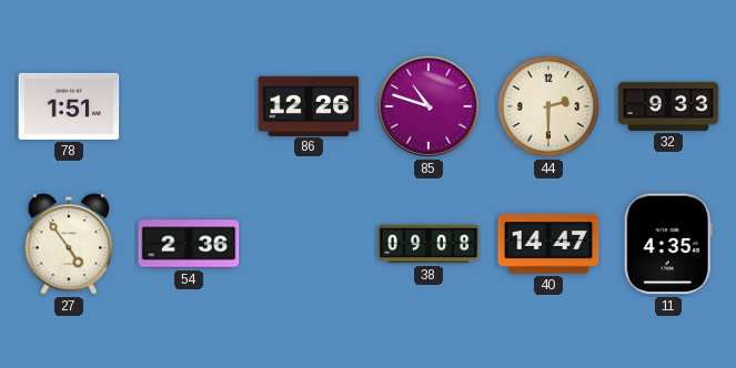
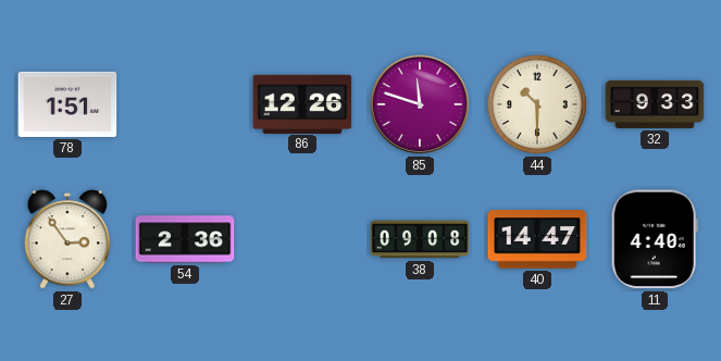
85: 10:48 -> 11:48 (420, 104)
44: 2:30 -> 10:30 (537, 104)
27: 4:54 -> 2:54 (67, 239)
11: 4:35 -> 4:40 (655, 239)
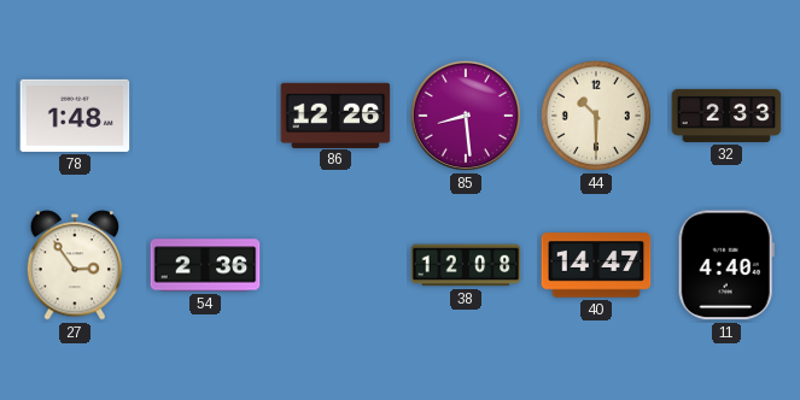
78: 1:51 -> 1:48 (75, 116)
85: 11:48 -> 8:29 (466, 116)
32: 9:33 -> 2:33 (726, 116)
38: 09:08 -> 12:08 (466, 265)
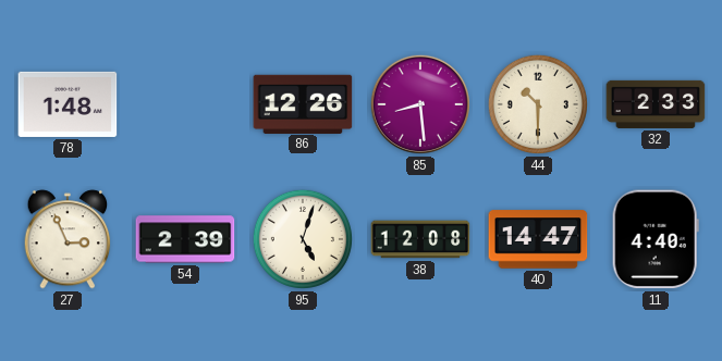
27: 2:54 -> 2:56 (68, 239)
54: 2:36 -> 2:39 (185, 239)
95: none -> 5:03 (303, 239)
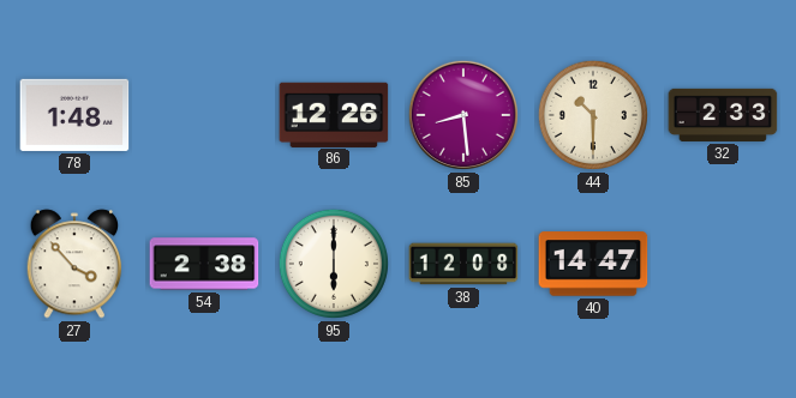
27: 2:56 -> 3:53 (74, 264)
54: 2:39 -> 2:38 (204, 264)
95: 5:03 -> 6:00 (334, 264)
11: 4:40 -> none (656, 239)
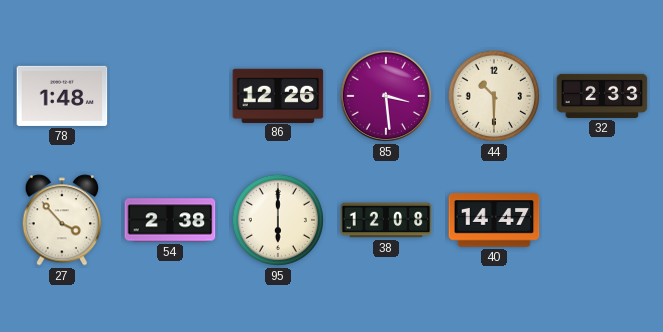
85: 8:29 -> 3:29 (386, 96)
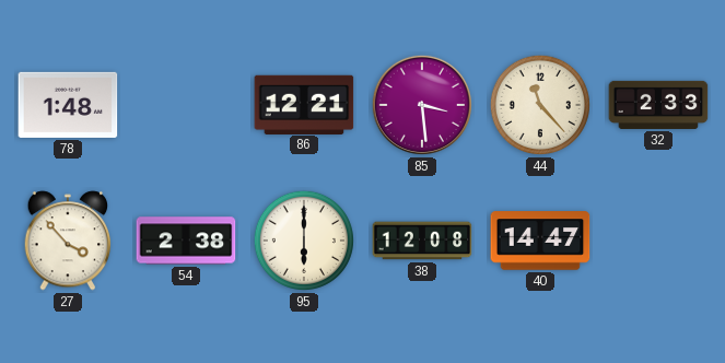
86: 12:26 -> 12:21 (304, 104)
44: 10:30 -> 11:23 (540, 105)
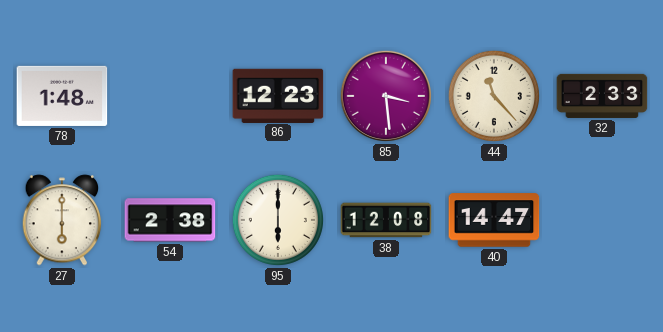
86: 12:21 -> 12:23 (278, 95)
27: 3:53 -> 6:00 (62, 220)
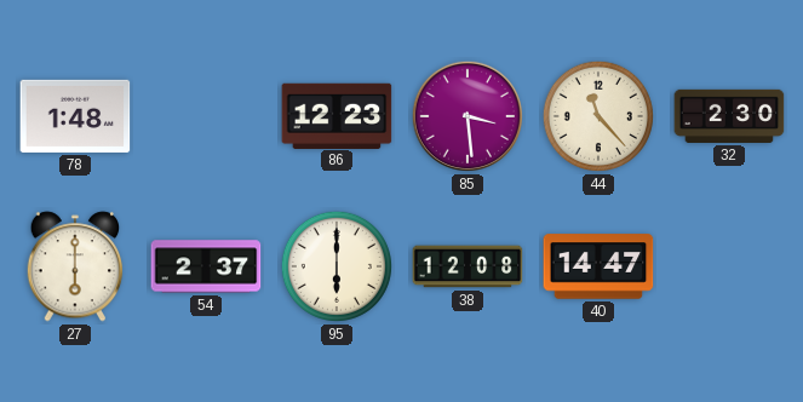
32: 2:33 -> 2:30 (729, 116)
54: 2:38 -> 2:37 (206, 266)
